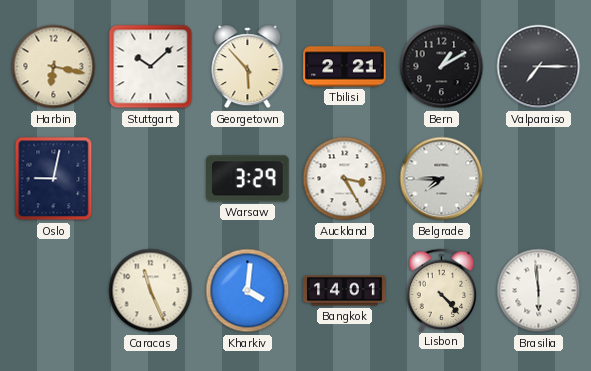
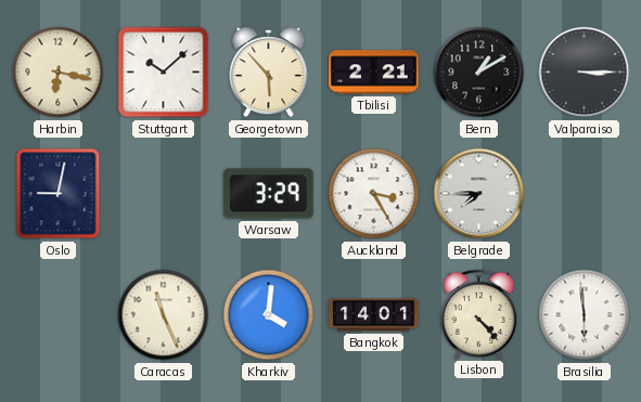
Valparaiso: 7:15 -> 3:15 (585, 73)
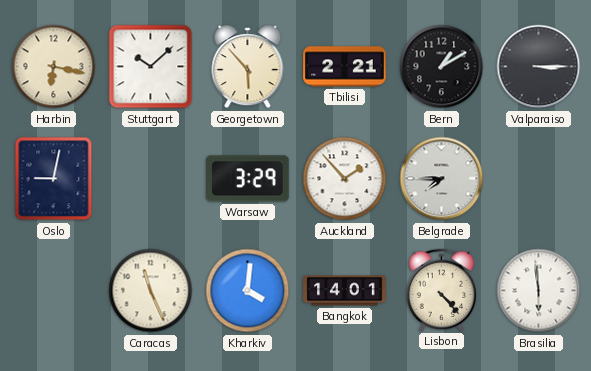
Auckland: 3:25 -> 1:53 (345, 179)
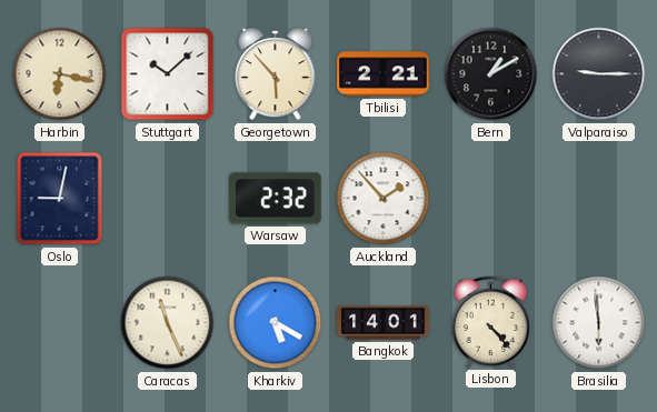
Valparaiso: 3:15 -> 9:15 (599, 74)
Warsaw: 3:29 -> 2:32 (276, 199)
Belgrade: 7:45 -> none (442, 179)
Kharkiv: 4:01 -> 5:20 (276, 323)
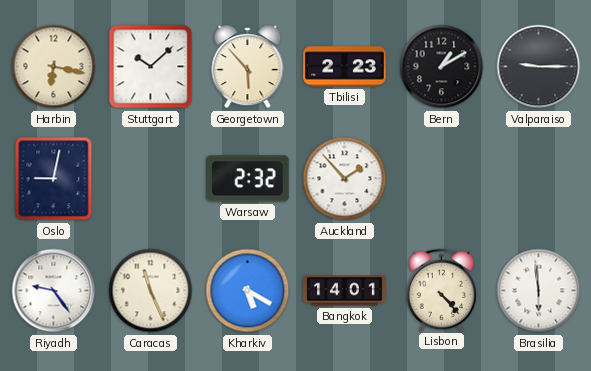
Tbilisi: 2:21 -> 2:23 (345, 67)
Riyadh: none -> 9:24 (54, 291)
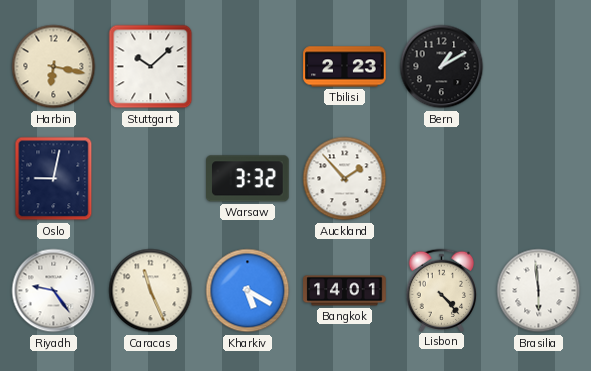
Georgetown: 5:53 -> none (248, 68)
Valparaiso: 9:15 -> none (539, 67)
Warsaw: 2:32 -> 3:32 (248, 179)
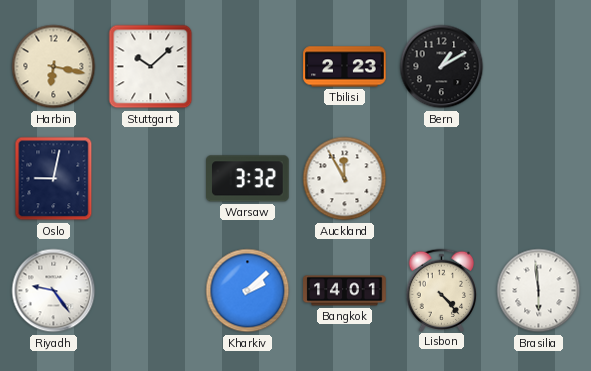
Auckland: 1:53 -> 11:55 (345, 179)
Caracas: 11:26 -> none (151, 291)
Kharkiv: 5:20 -> 2:08 (248, 291)
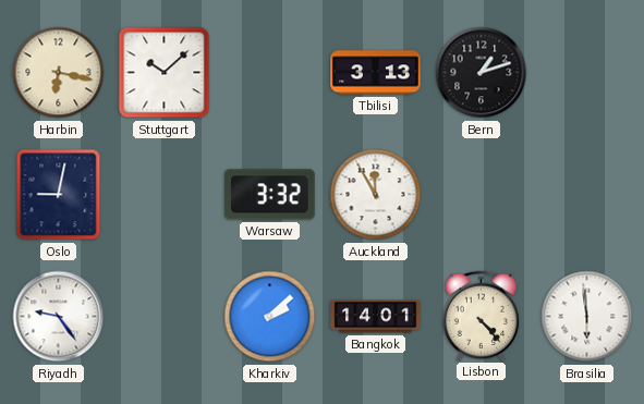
Tbilisi: 2:23 -> 3:13 (376, 73)
Bern: 1:10 -> 1:12 (482, 73)
